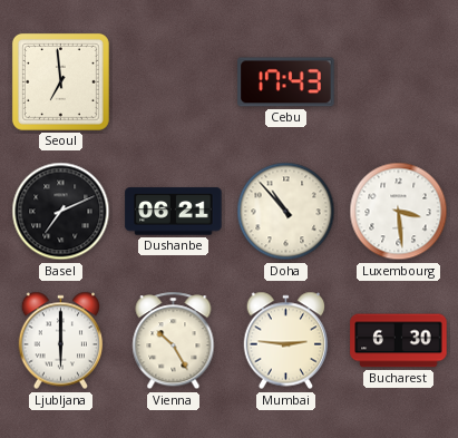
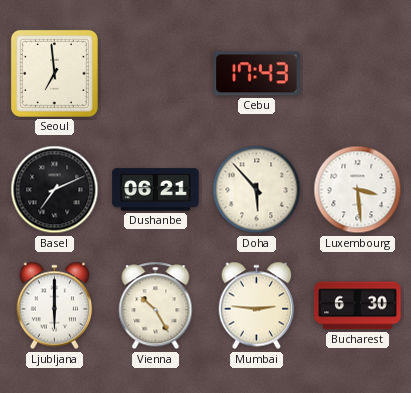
Doha: 10:53 -> 5:53 (257, 190)
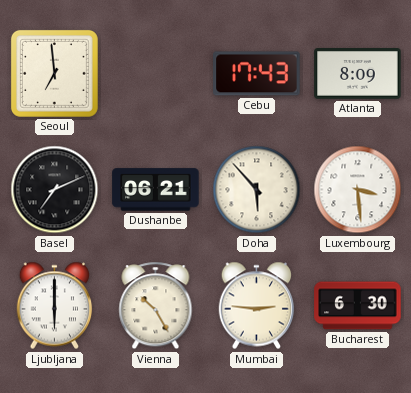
Atlanta: none -> 8:09 (358, 74)
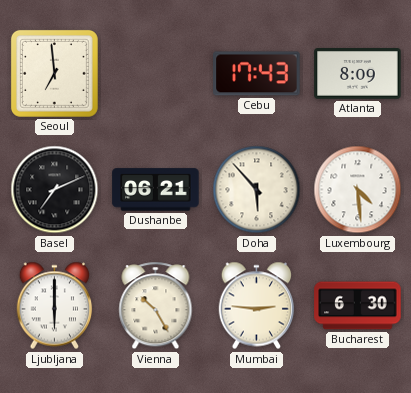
Luxembourg: 3:29 -> 4:29 (358, 190)
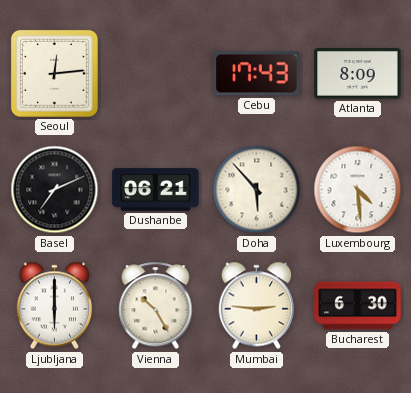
Seoul: 6:59 -> 12:14 (54, 73)
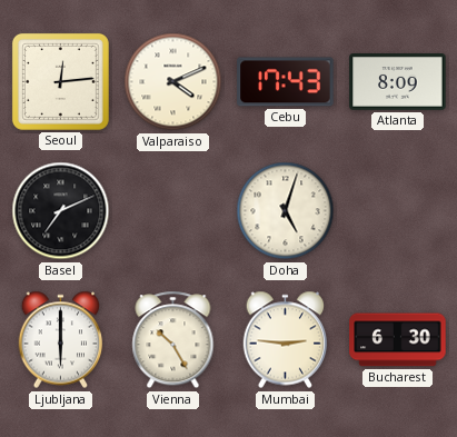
Valparaiso: none -> 4:11 (173, 82)
Dushanbe: 06:21 -> none (156, 190)
Doha: 5:53 -> 5:03 (286, 211)
Luxembourg: 4:29 -> none (358, 190)
